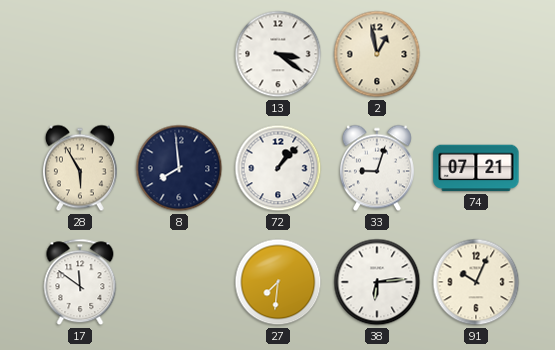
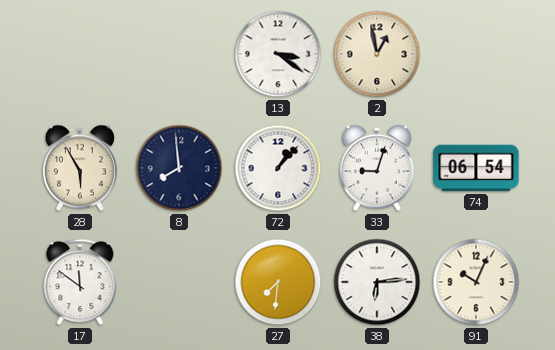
74: 07:21 -> 06:54 (476, 168)
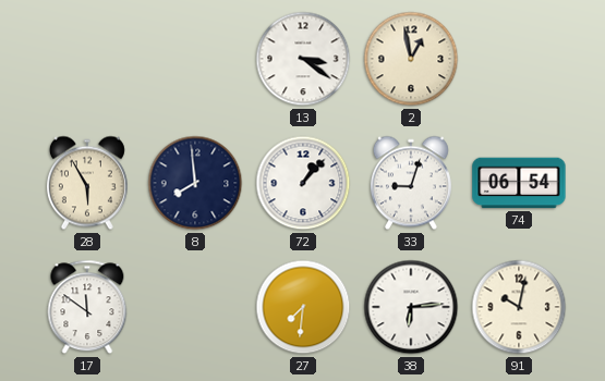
91: 10:04 -> 10:02 (519, 307)
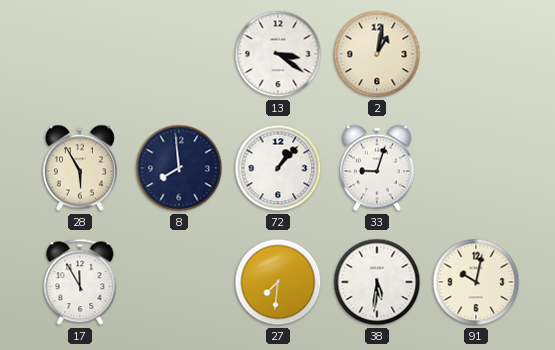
2: 12:58 -> 1:02 (377, 54)
74: 06:54 -> none (519, 183)
17: 11:51 -> 11:55 (80, 282)
38: 6:14 -> 5:31 (377, 282)
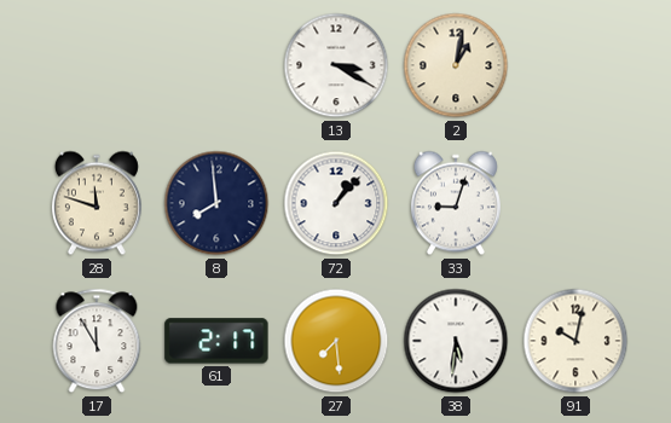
13: 3:21 -> 3:20 (336, 65)
28: 5:55 -> 11:48 (97, 203)
61: none -> 2:17 (216, 341)
27: 7:31 -> 7:29 (336, 341)
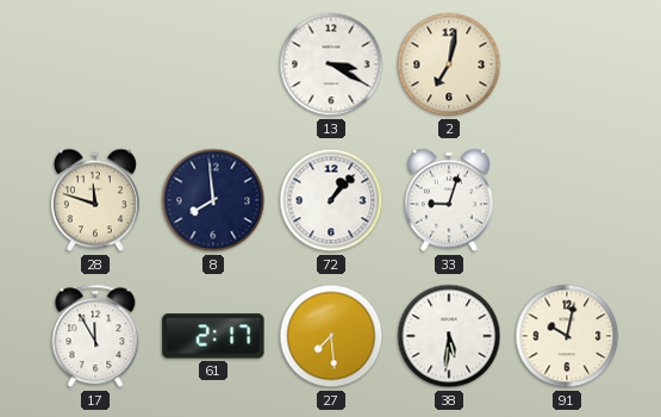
2: 1:02 -> 7:02 (449, 64)
